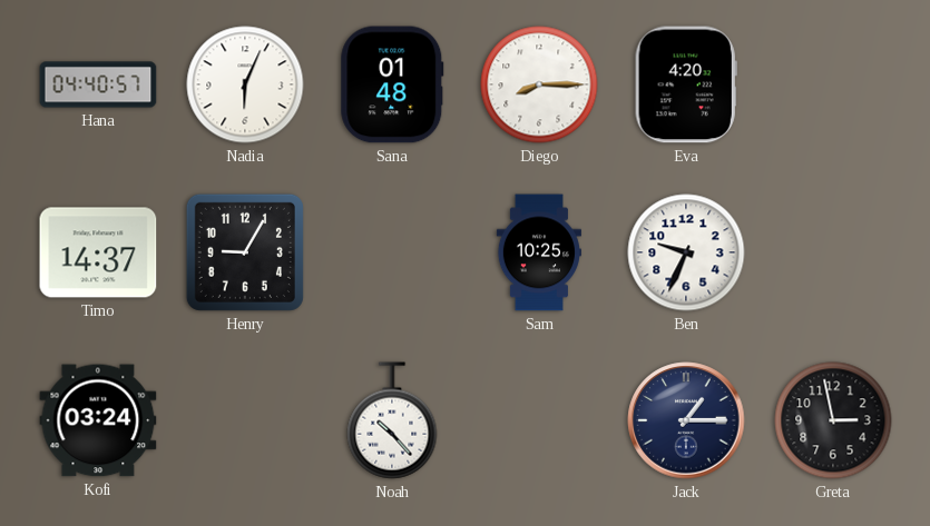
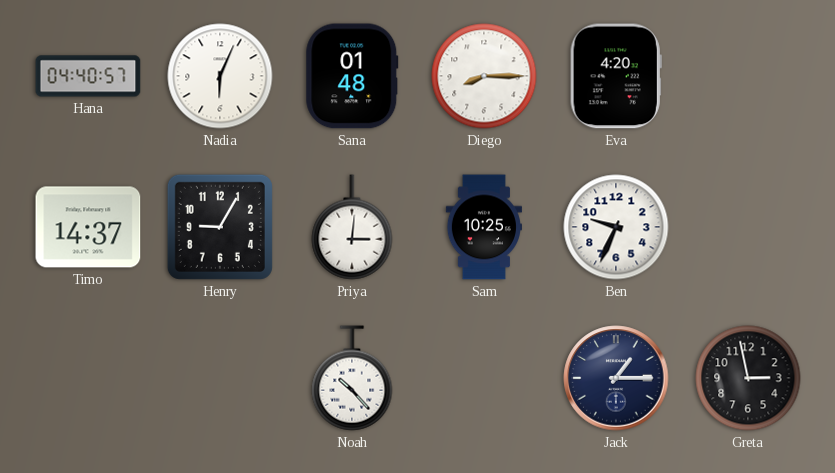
Priya: none -> 3:01 (352, 227)
Kofi: 03:24 -> none (98, 420)
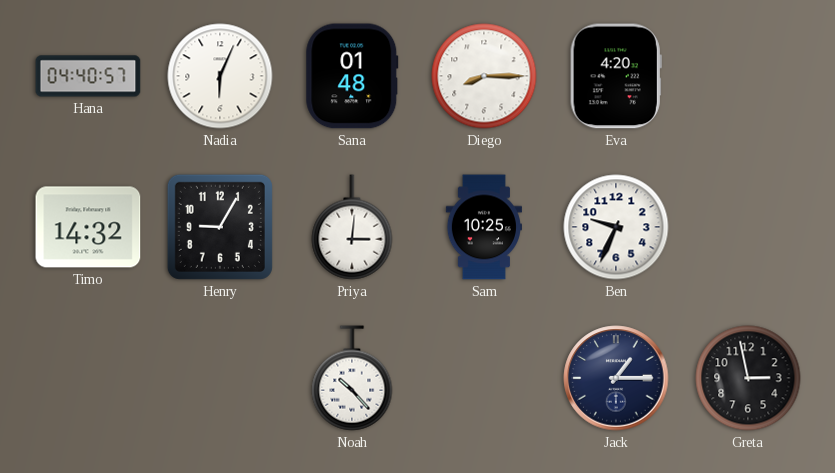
Timo: 14:37 -> 14:32 (88, 227)
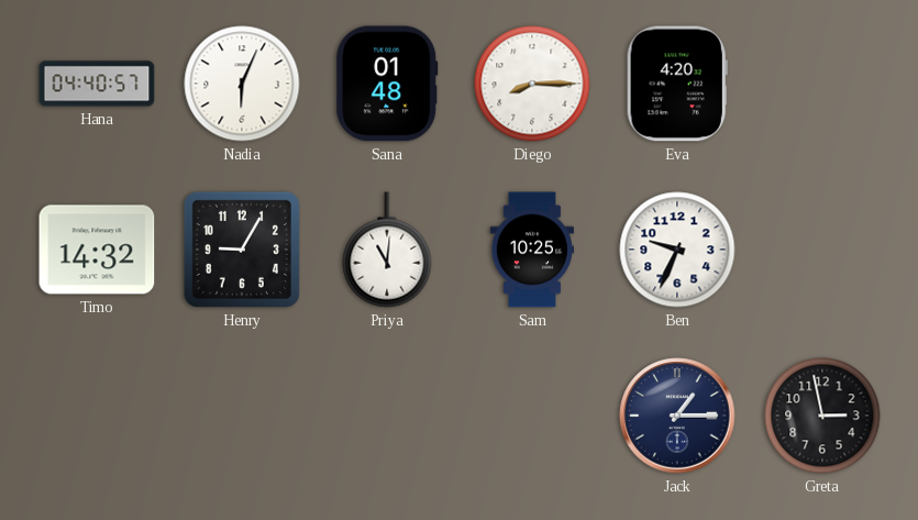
Priya: 3:01 -> 11:01 (387, 250)
Noah: 10:23 -> none (352, 378)
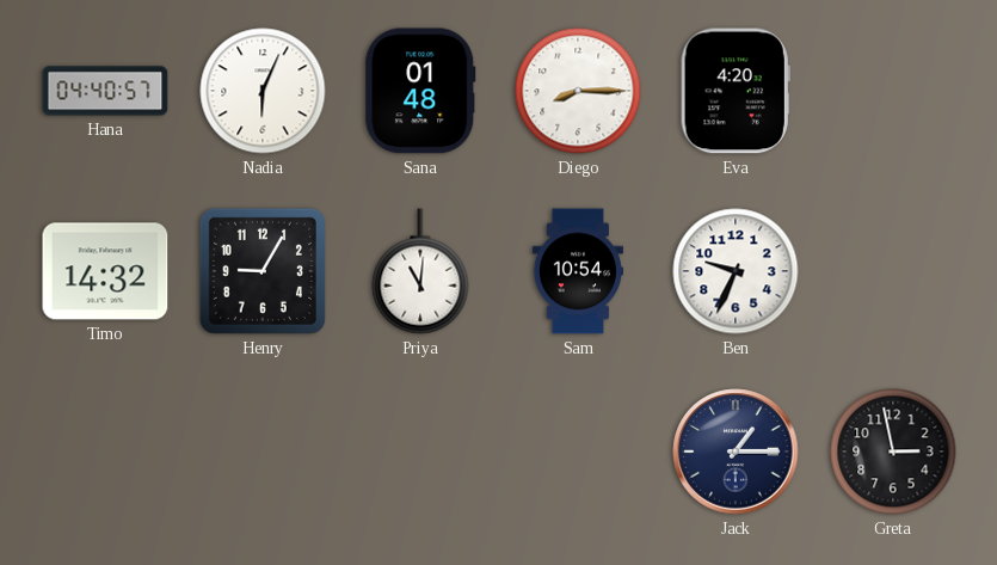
Sam: 10:25 -> 10:54 (578, 271)
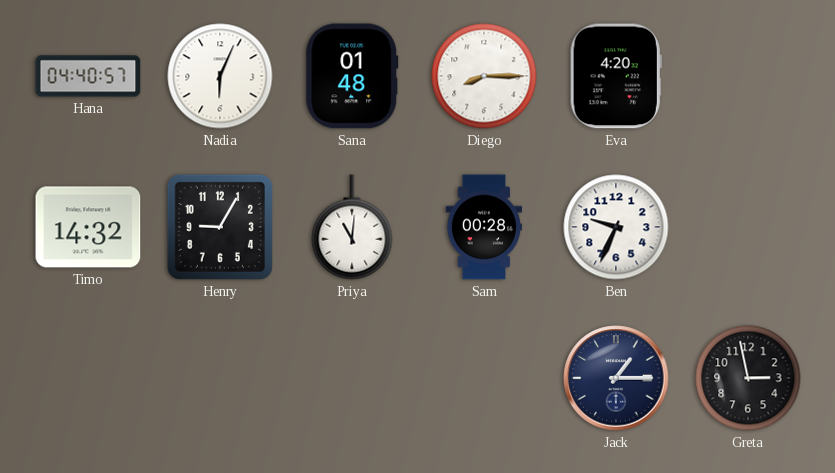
Sam: 10:54 -> 00:28 (484, 227)
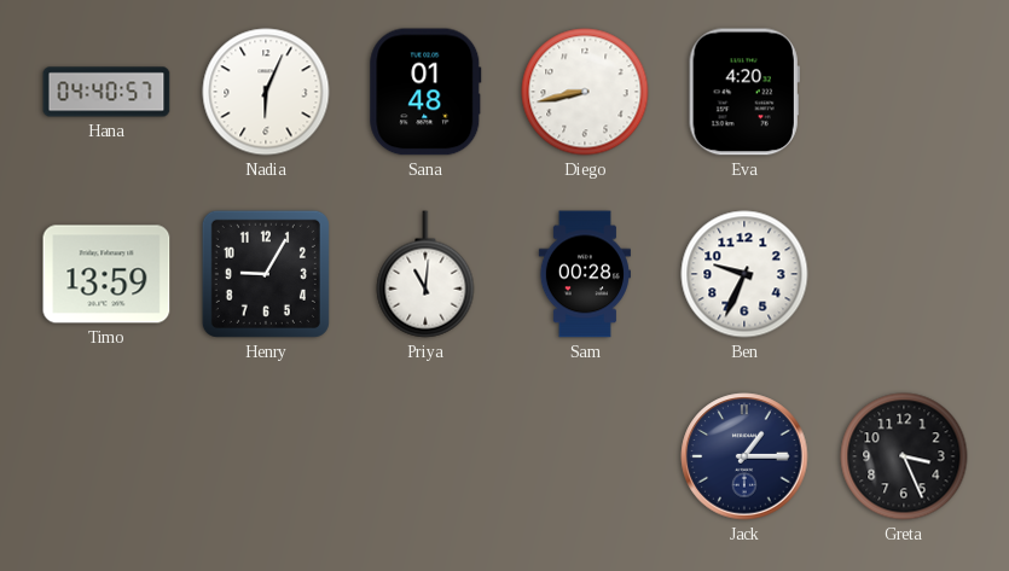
Diego: 8:15 -> 8:43 (585, 92)
Timo: 14:32 -> 13:59 (106, 274)
Greta: 2:58 -> 3:26 (904, 456)
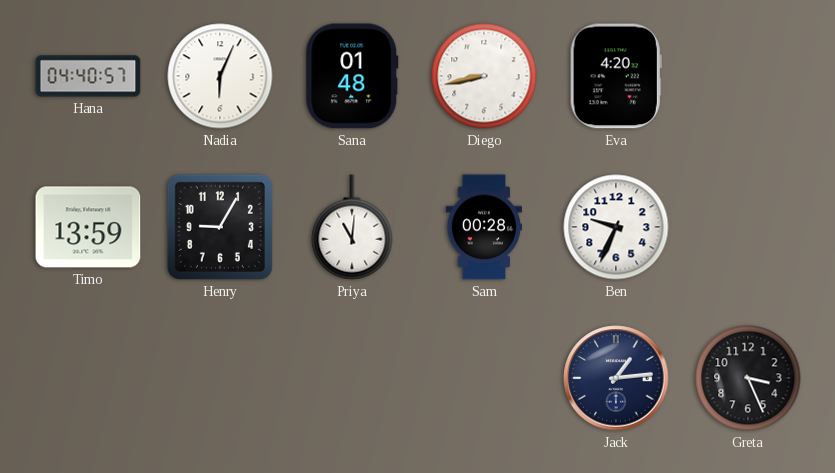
Jack: 1:15 -> 1:14 (616, 378)
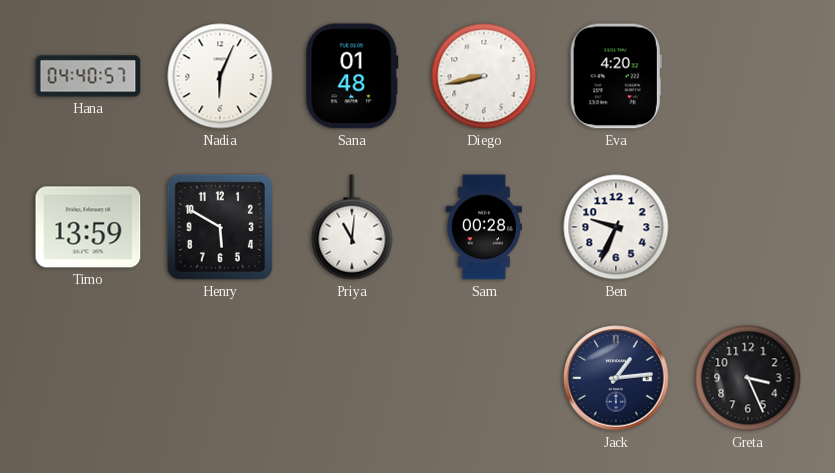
Henry: 9:05 -> 5:50 (220, 227)
